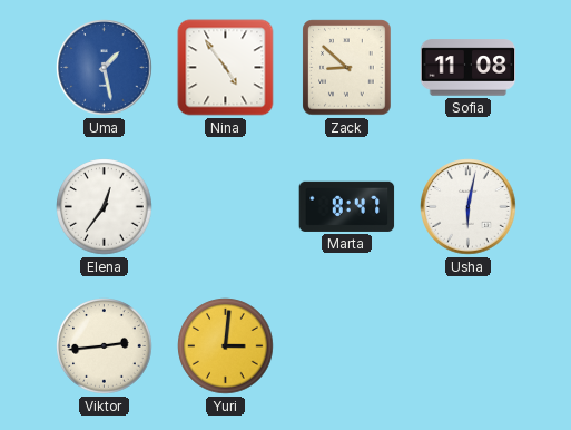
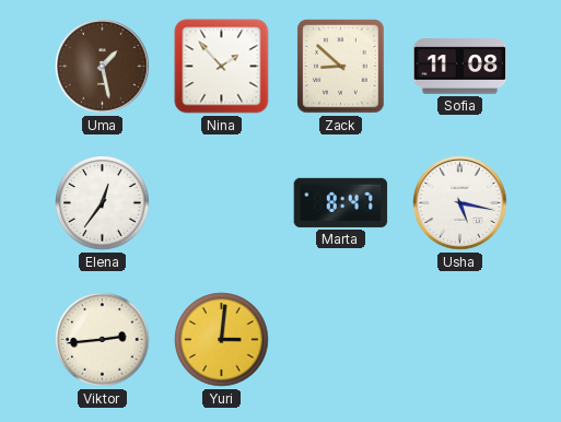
Uma dial: blue -> brown (103, 67)
Nina: 4:54 -> 1:53 (222, 67)
Usha: 6:02 -> 5:17 (460, 203)
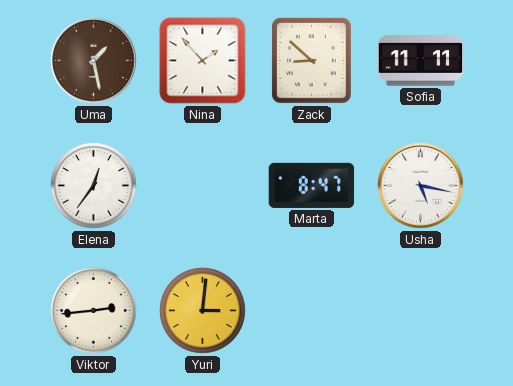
Sofia: 11:08 -> 11:11 (421, 61)
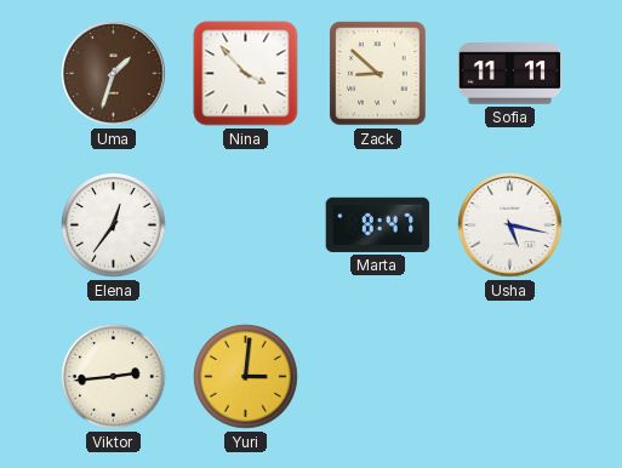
Uma: 1:28 -> 1:33 (114, 74)
Nina: 1:53 -> 3:53 (246, 74)
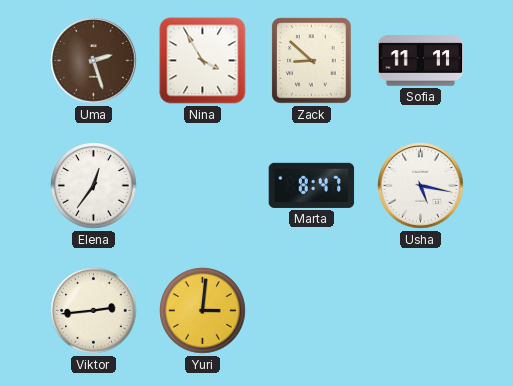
Uma: 1:33 -> 2:27 (94, 61)
Nina: 3:53 -> 3:55 (203, 61)
